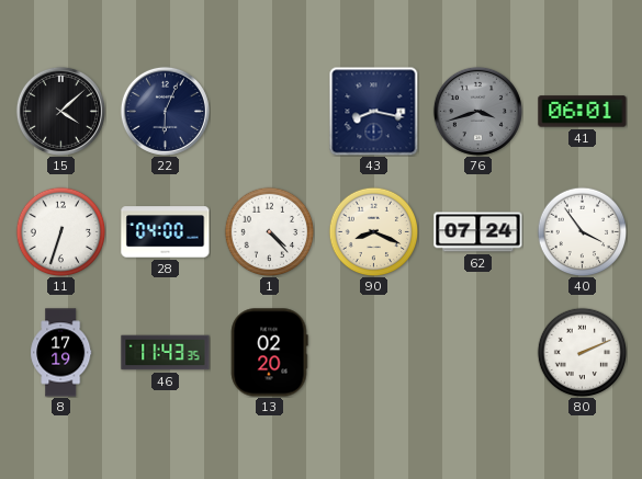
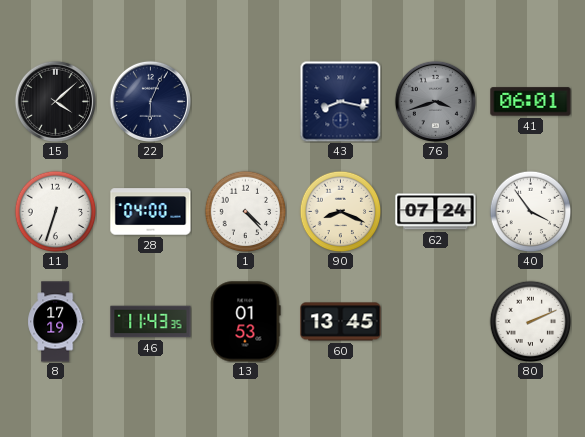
13: 02:20 -> 01:53 (245, 322)
60: none -> 13:45 (341, 322)
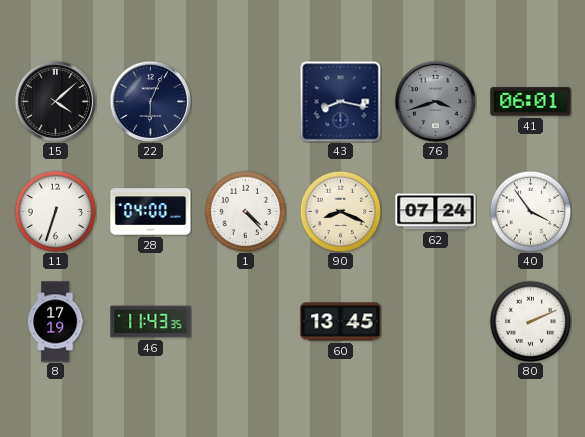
13: 01:53 -> none (245, 322)
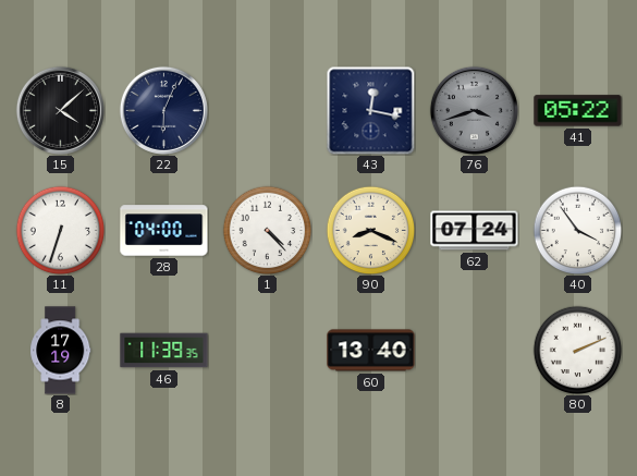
43: 8:17 -> 12:17 (370, 110)
41: 06:01 -> 05:22 (578, 111)
46: 11:43 -> 11:39 (164, 351)
60: 13:45 -> 13:40 (371, 351)
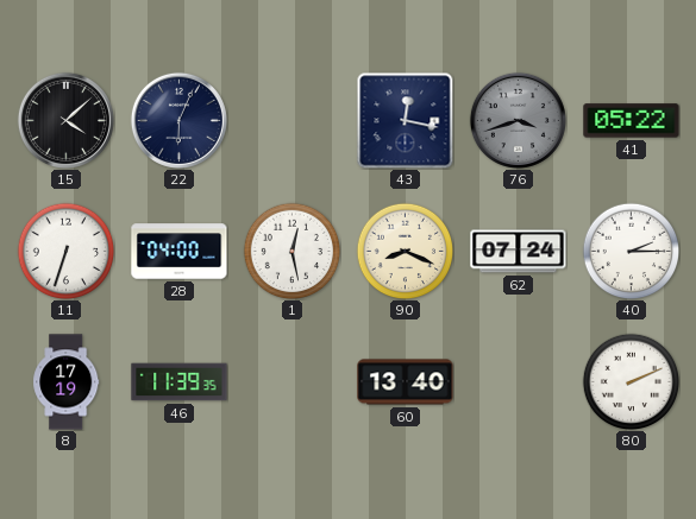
1: 4:23 -> 12:28 (291, 251)
40: 3:54 -> 2:15 (631, 251)
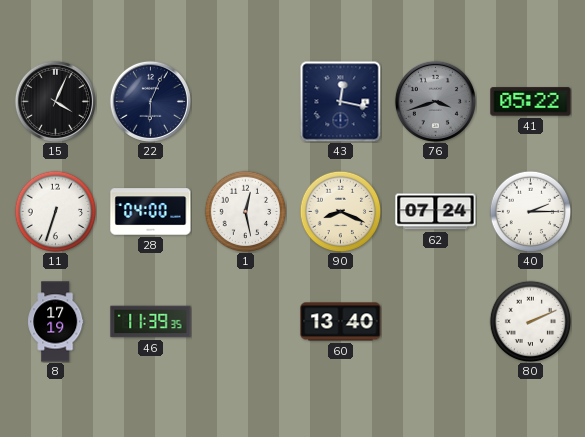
15: 4:08 -> 4:04 (55, 101)
